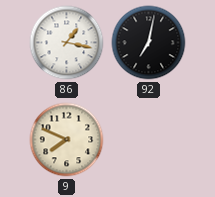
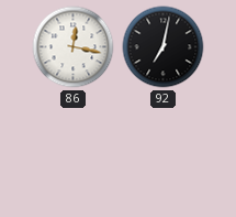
86: 1:17 -> 12:17 (74, 47)
9: 7:49 -> none (67, 140)
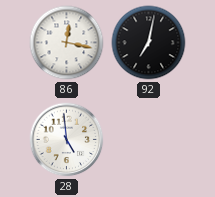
28: none -> 4:59 (67, 140)
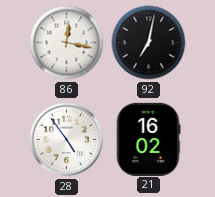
28: 4:59 -> 4:54 (67, 140)
21: none -> 16:02 (148, 139)
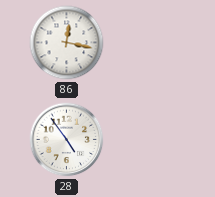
92: 7:02 -> none (149, 43)
21: 16:02 -> none (148, 139)
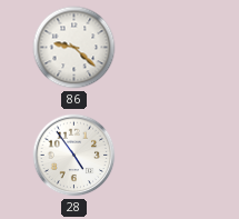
86: 12:17 -> 9:22 (74, 48)
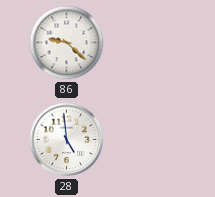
28: 4:54 -> 4:59 (67, 140)
